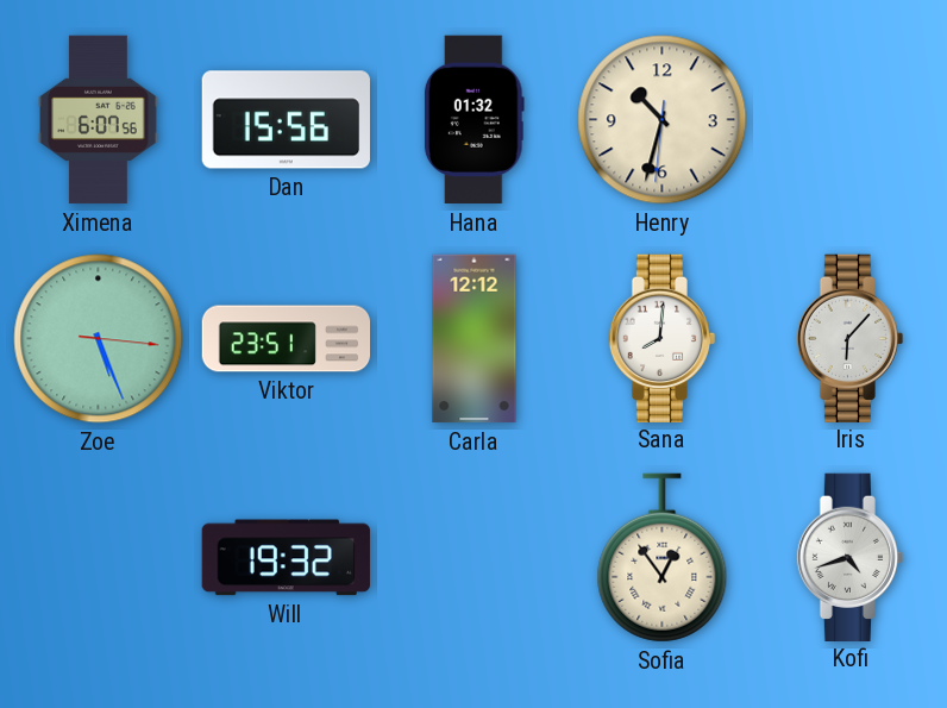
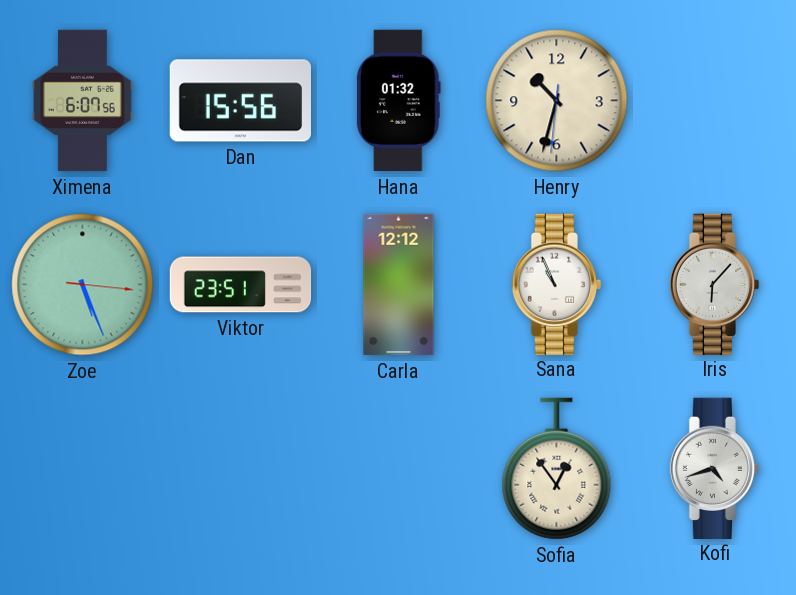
Sana: 8:01 -> 10:56 (557, 284)
Will: 19:32 -> none (286, 558)
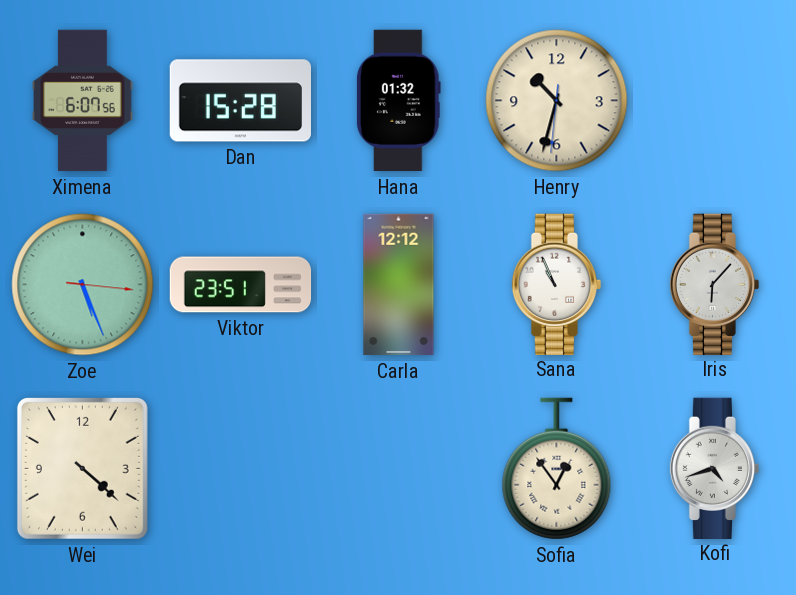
Dan: 15:56 -> 15:28 (240, 101)
Wei: none -> 4:22 (82, 468)
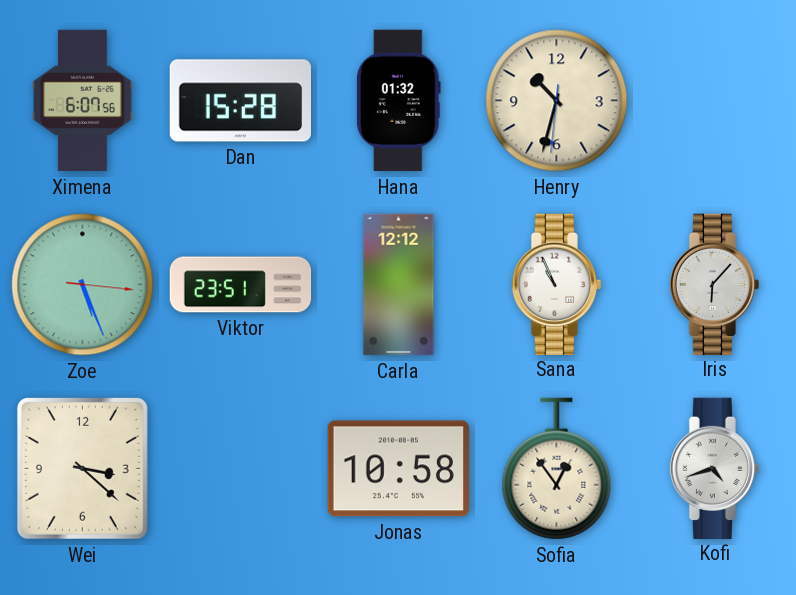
Wei: 4:22 -> 3:22 (82, 468)
Jonas: none -> 10:58 (398, 469)
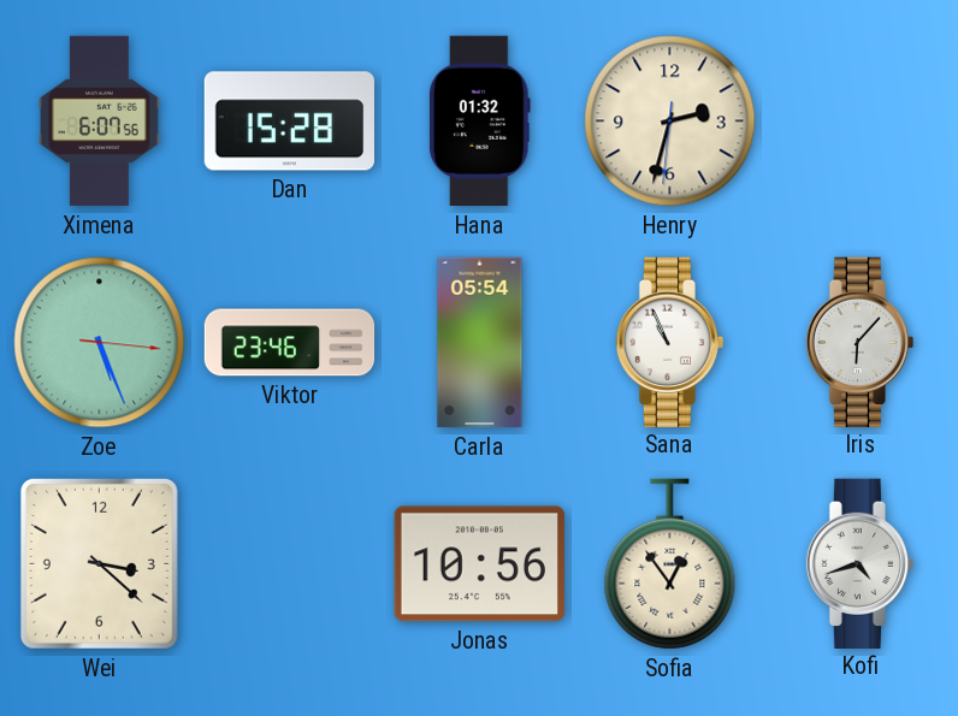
Henry: 10:32 -> 2:32 (670, 122)
Viktor: 23:51 -> 23:46 (290, 343)
Carla: 12:12 -> 05:54 (480, 343)
Jonas: 10:58 -> 10:56 (479, 564)
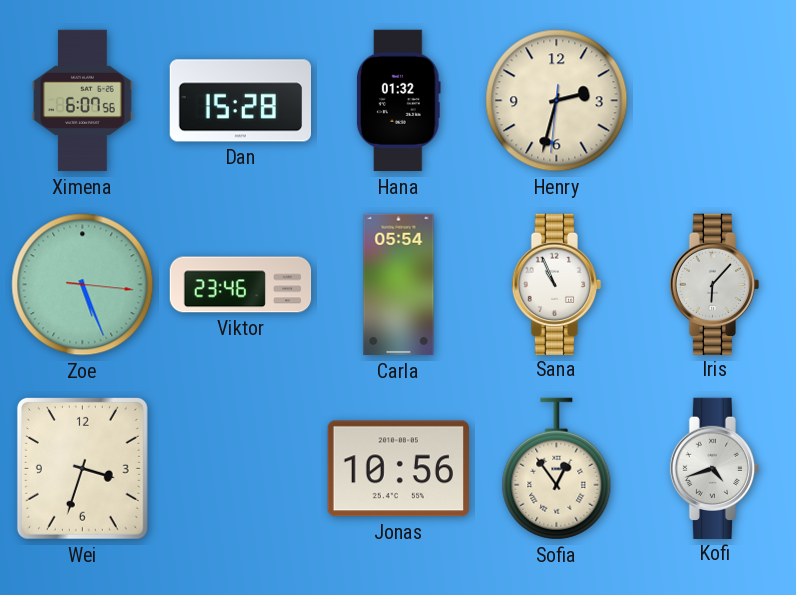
Wei: 3:22 -> 3:33 (82, 468)
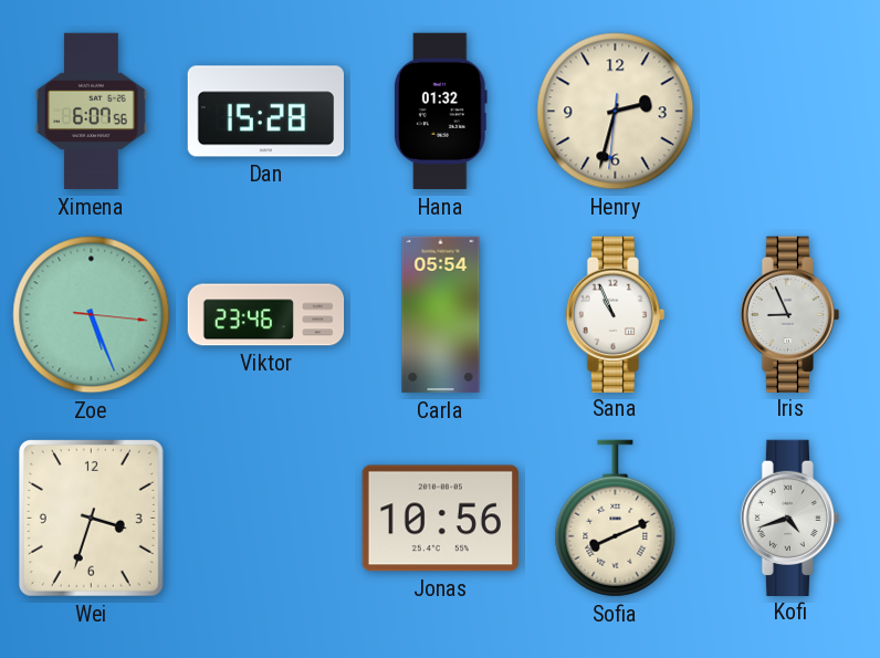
Iris: 6:07 -> 8:56 (790, 314)
Sofia: 12:54 -> 8:11 (616, 519)
